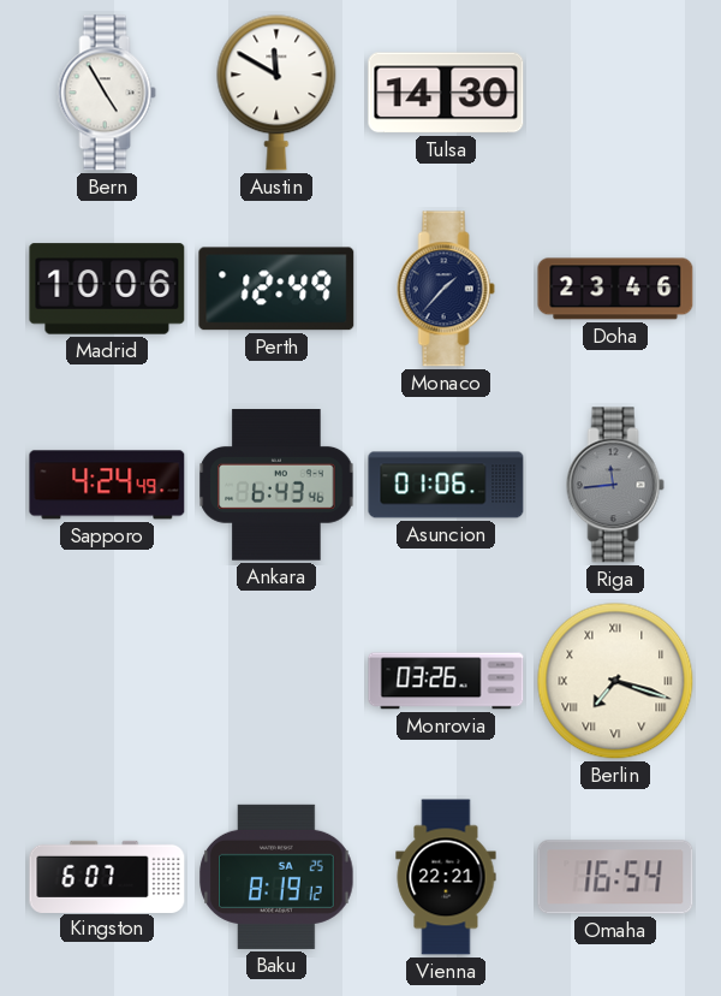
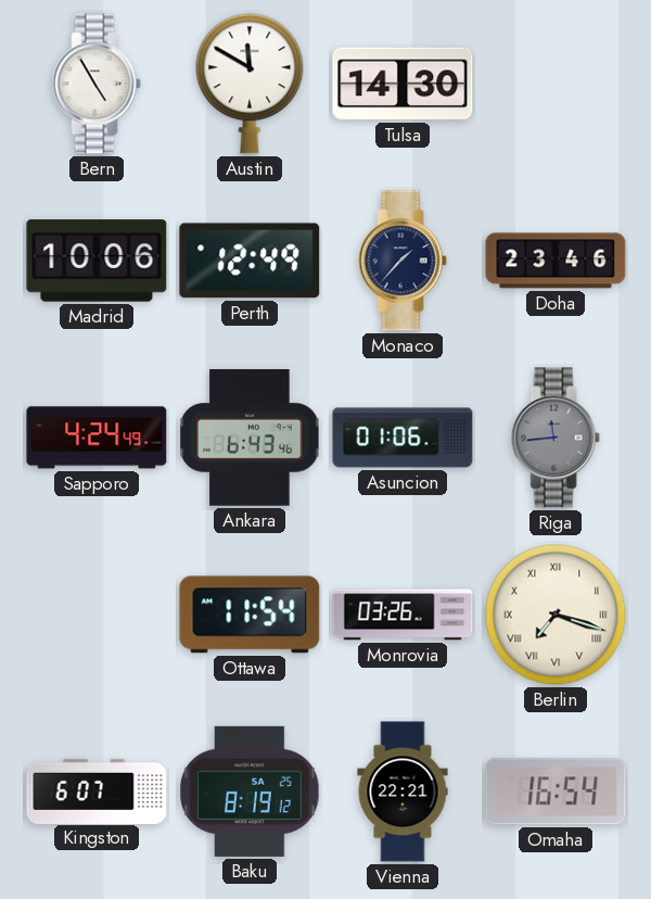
Ottawa: none -> 11:54 (250, 615)
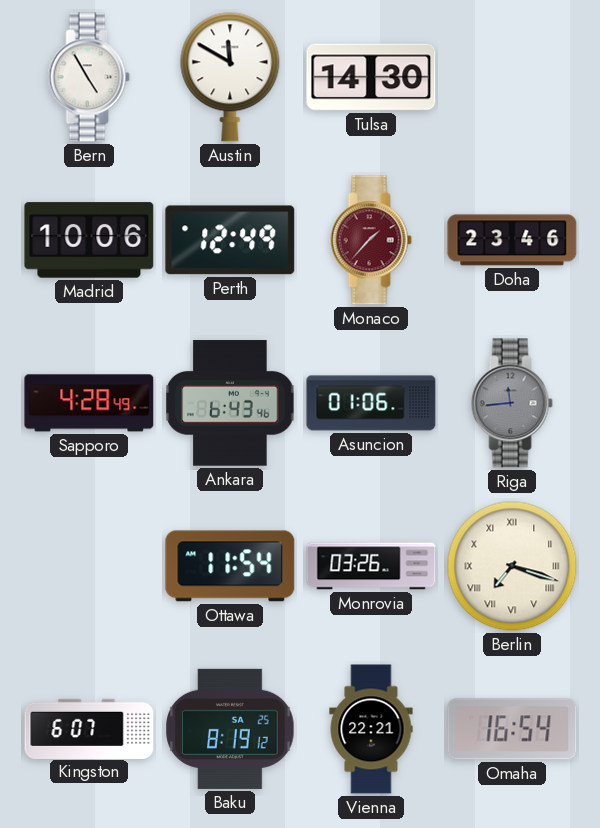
Monaco dial: navy -> burgundy (371, 240)
Sapporo: 4:24 -> 4:28 (89, 403)
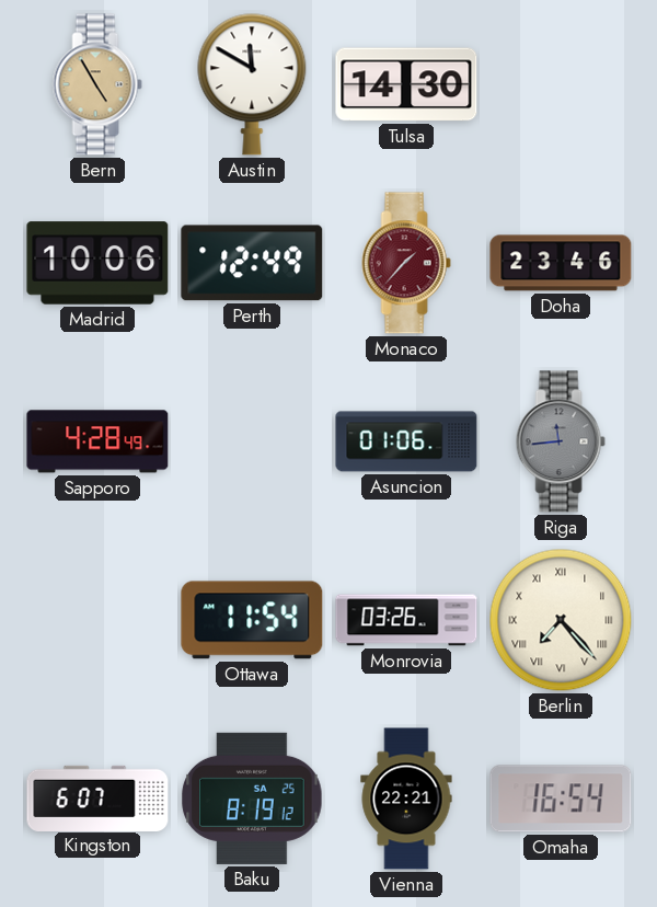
Bern dial: white -> champagne (97, 84)
Ankara: 6:43 -> none (230, 403)
Berlin: 7:18 -> 7:23 (561, 620)
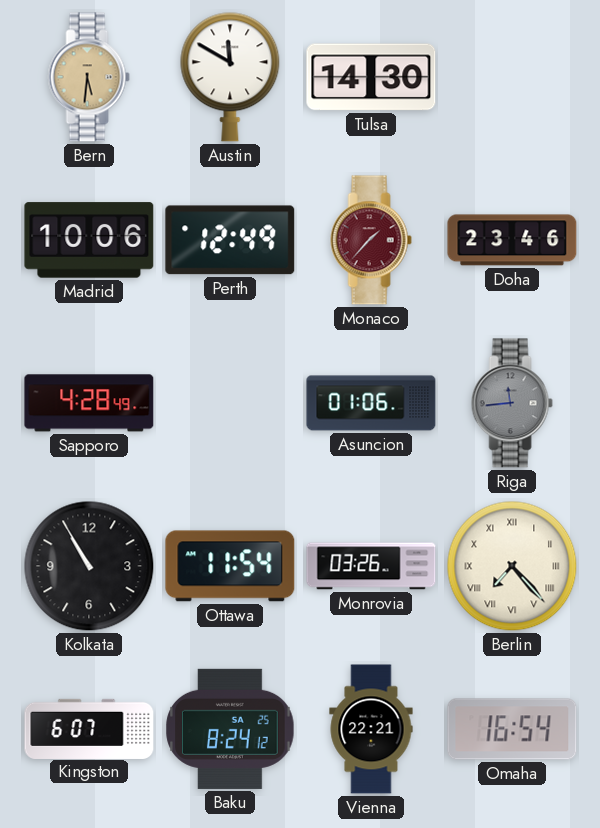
Bern: 4:55 -> 5:31 (89, 77)
Kolkata: none -> 10:55 (89, 566)
Baku: 8:19 -> 8:24 (230, 729)
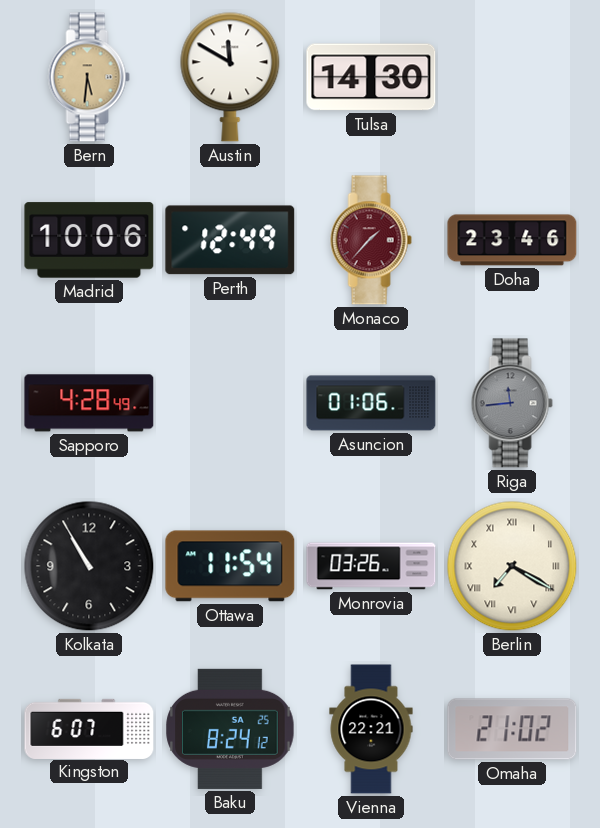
Berlin: 7:23 -> 7:20 (512, 566)
Omaha: 16:54 -> 21:02 (512, 729)
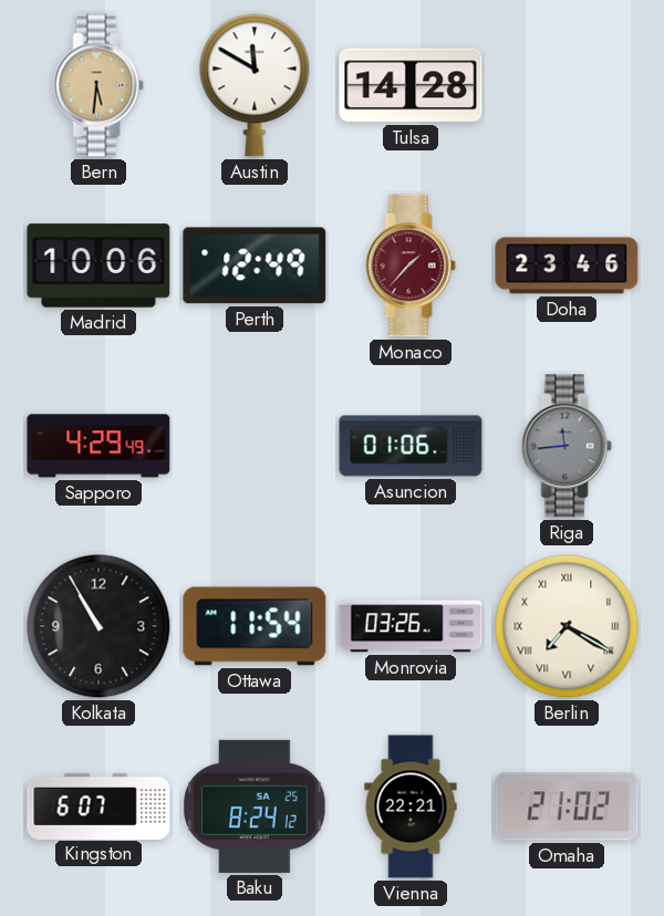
Tulsa: 14:30 -> 14:28 (411, 85)
Sapporo: 4:28 -> 4:29 (98, 446)
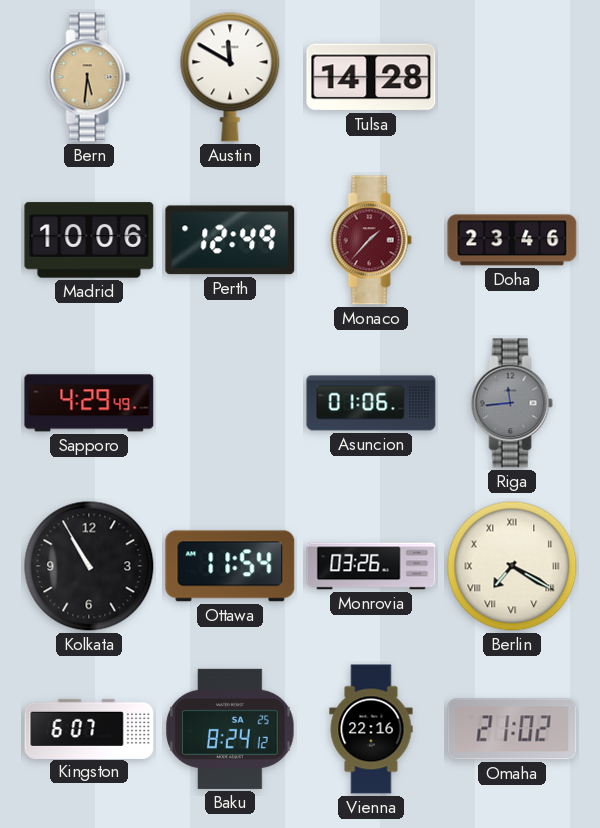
Vienna: 22:21 -> 22:16 (371, 729)
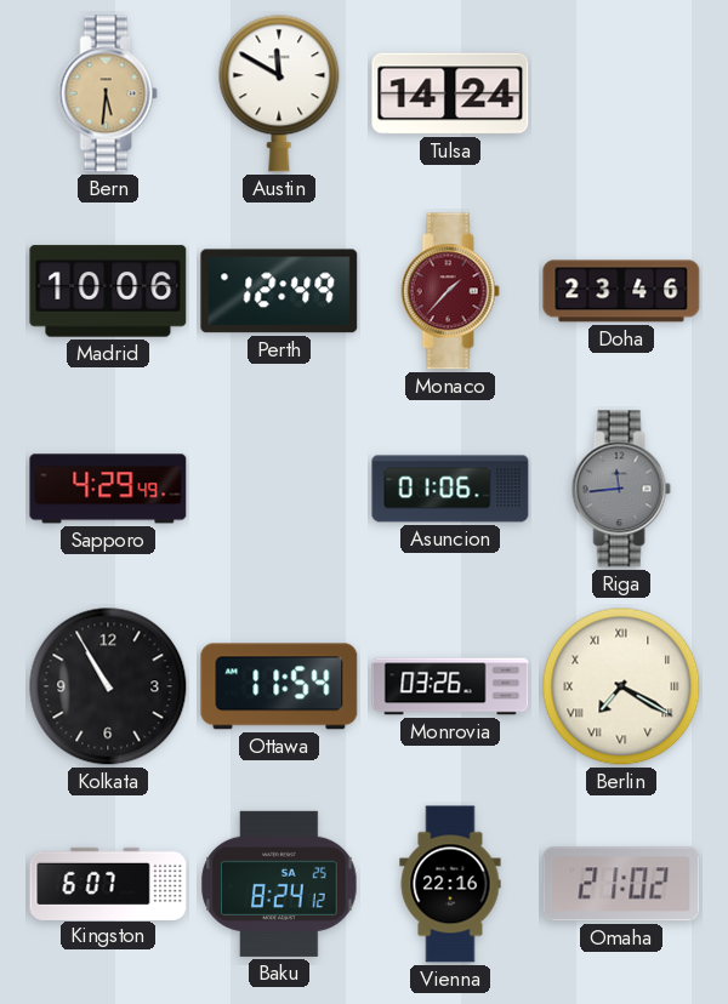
Tulsa: 14:28 -> 14:24 (450, 93)
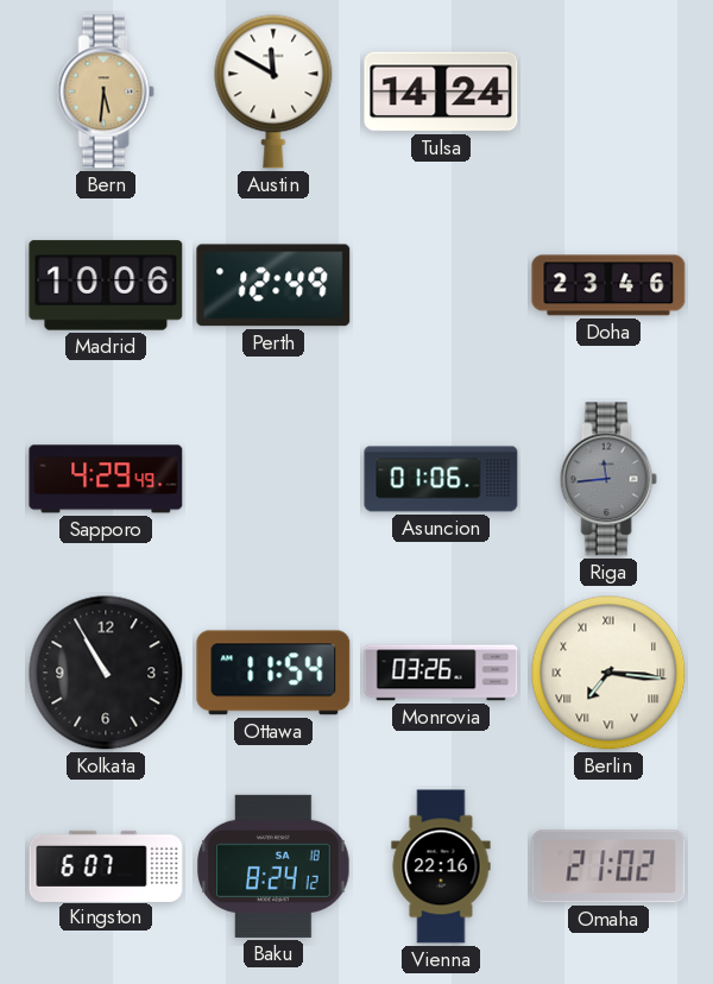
Monaco: 1:37 -> none (450, 291)
Berlin: 7:20 -> 7:16 (608, 673)
Baku date: SA 25 -> SA 18 (273, 866)
